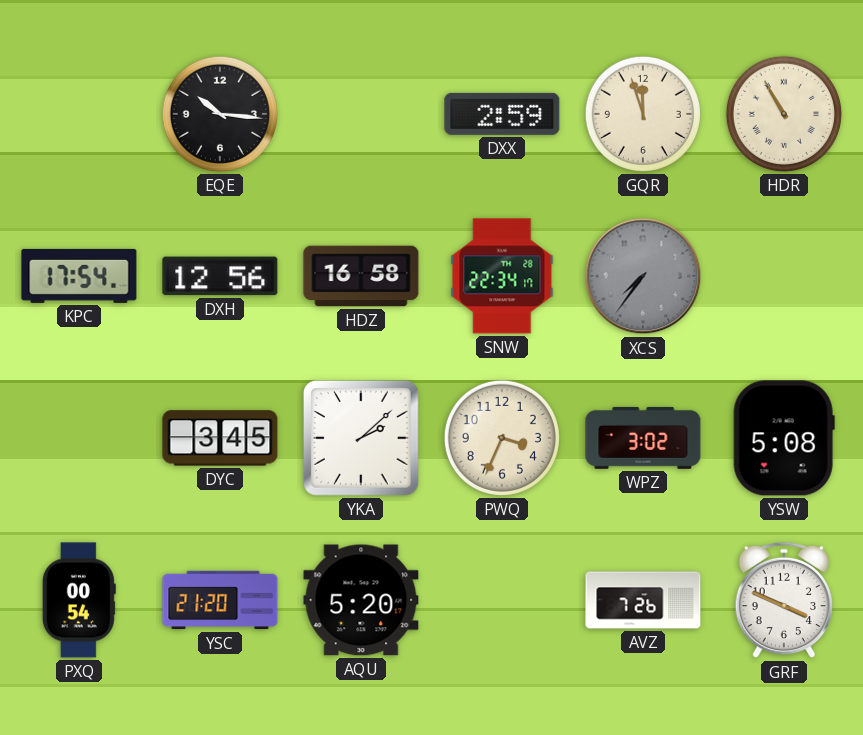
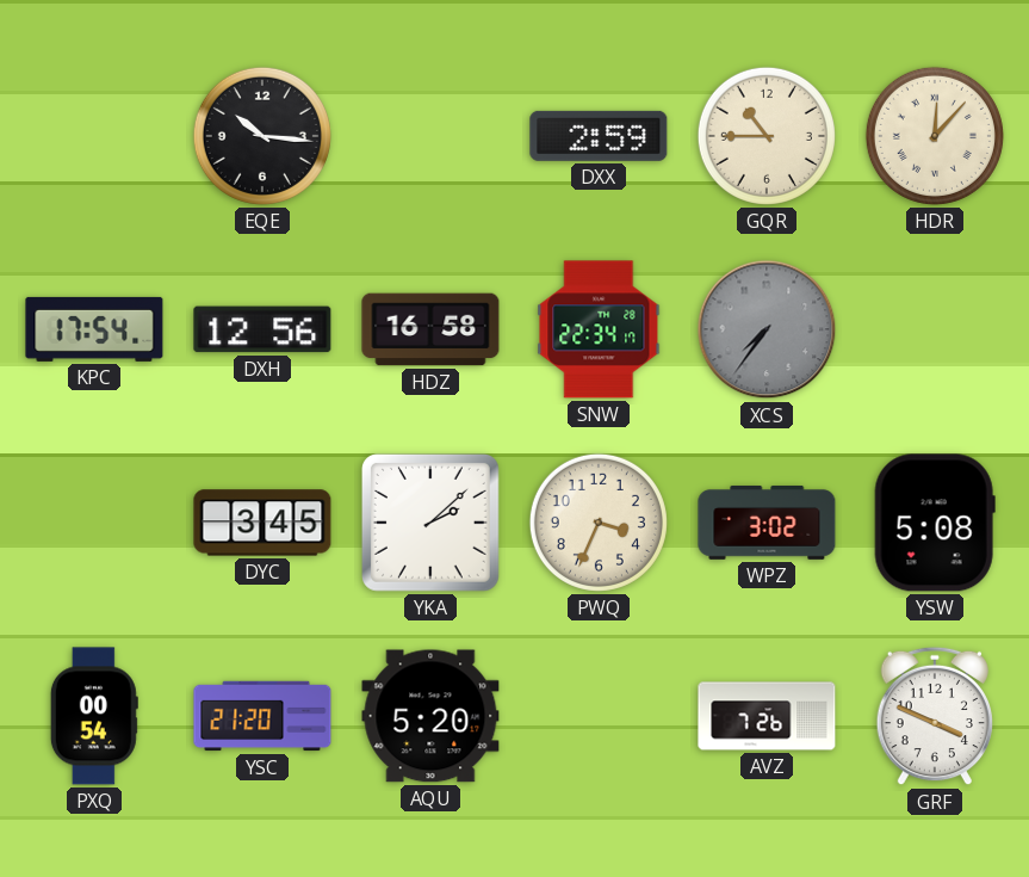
GQR: 11:57 -> 10:45 (767, 136)
HDR: 10:55 -> 12:07 (935, 136)
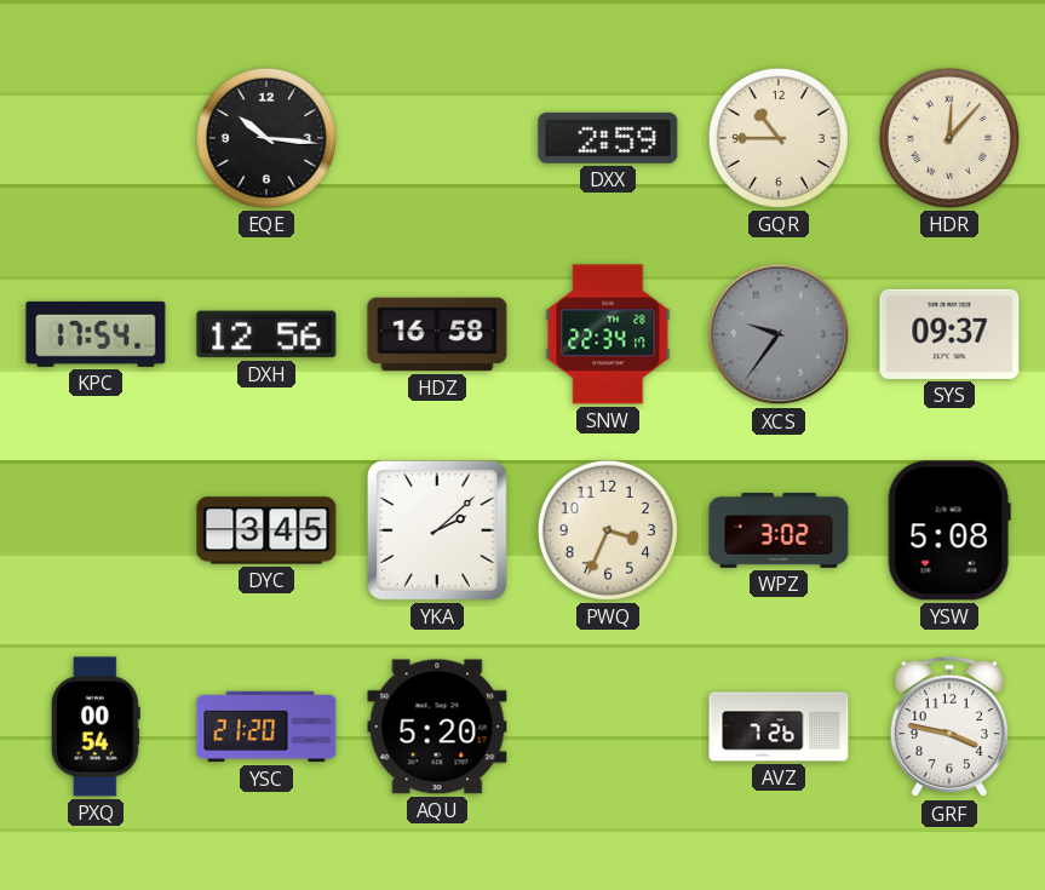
XCS: 7:36 -> 9:36 (779, 334)
SYS: none -> 09:37 (949, 334)
GRF: 3:49 -> 3:47 (948, 727)
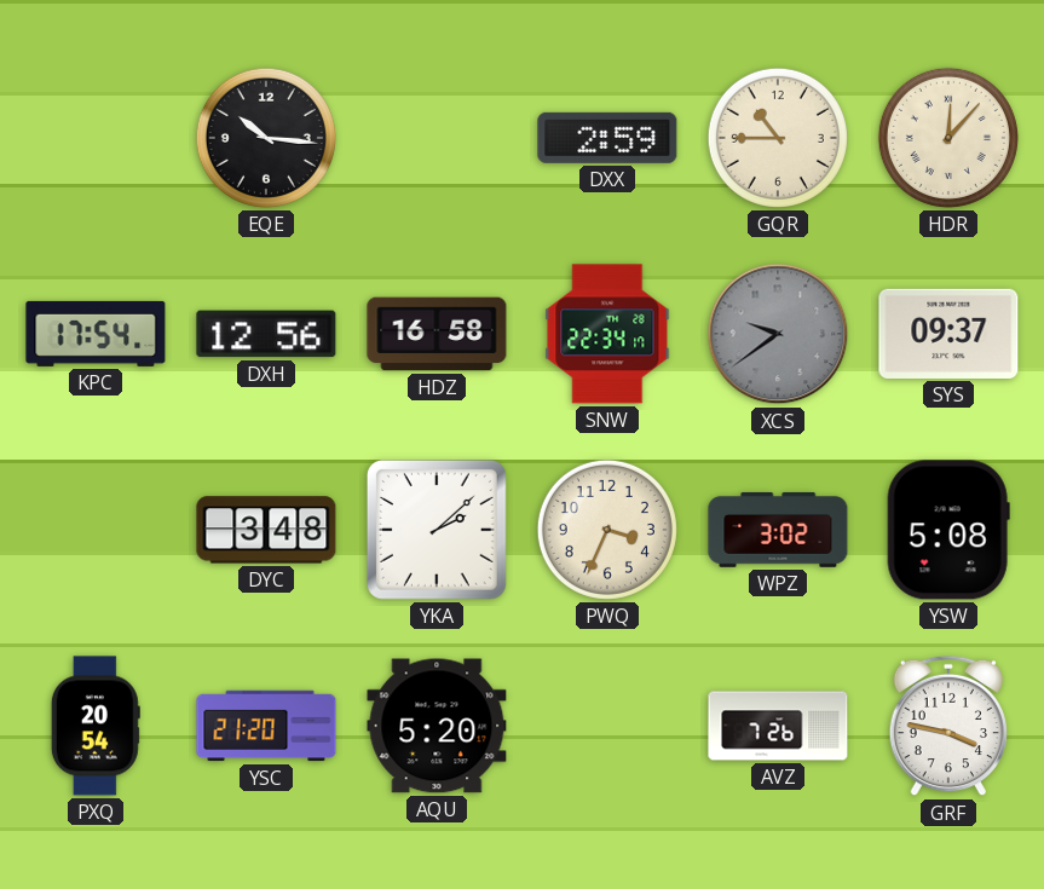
XCS: 9:36 -> 9:39 (778, 334)
DYC: 3:45 -> 3:48 (266, 530)
PXQ: 00:54 -> 20:54 (96, 726)
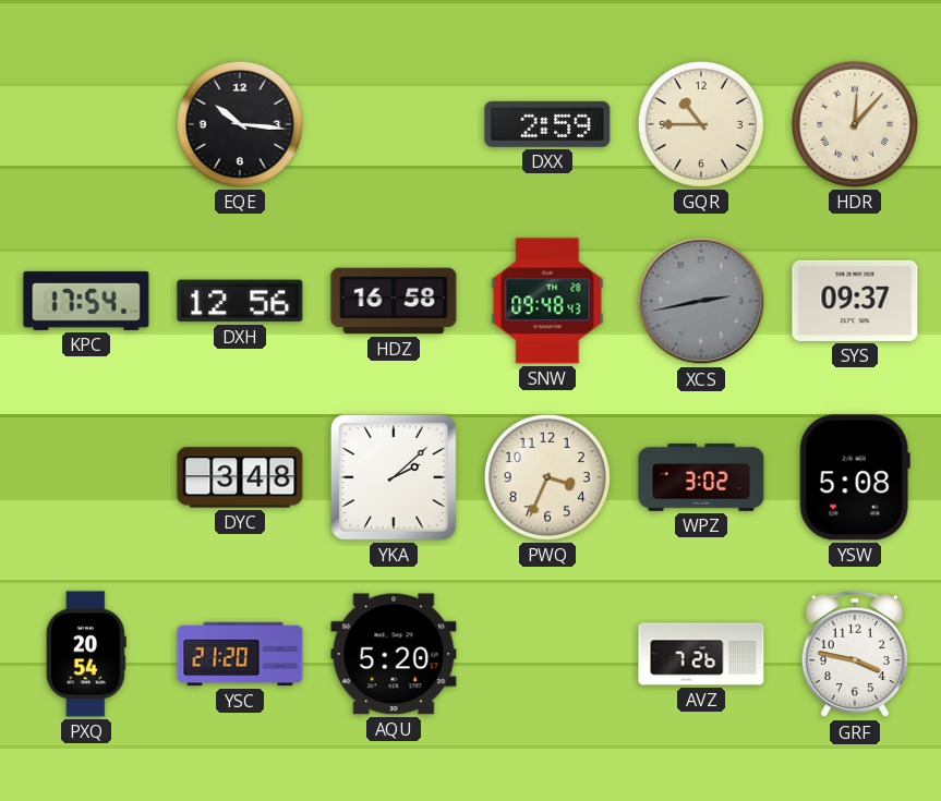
SNW: 22:34 -> 09:48 (547, 301)
XCS: 9:39 -> 2:43 (701, 301)
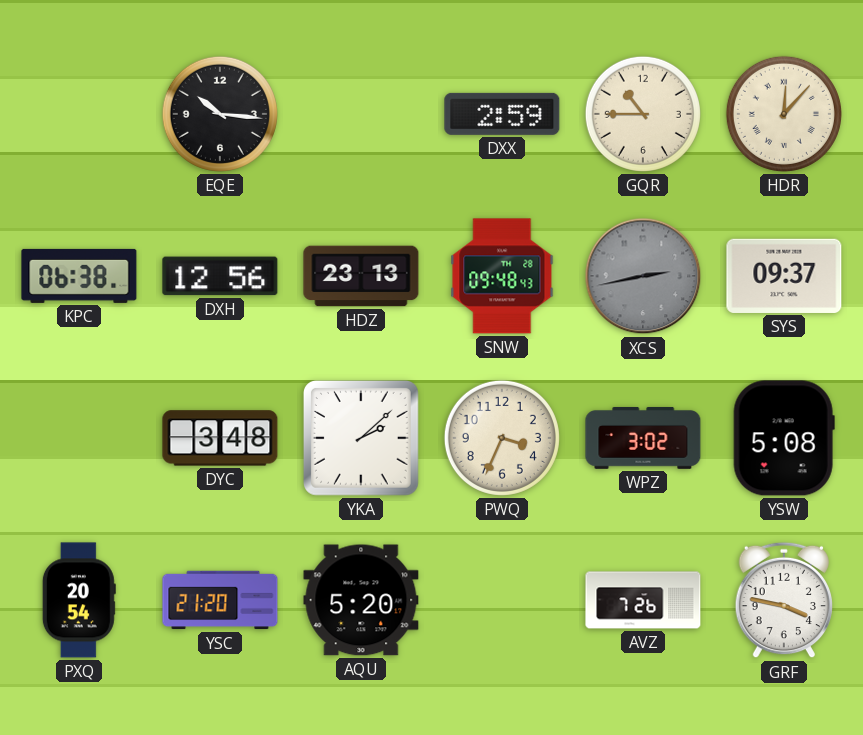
KPC: 17:54 -> 06:38 (79, 276)
HDZ: 16:58 -> 23:13 (361, 276)
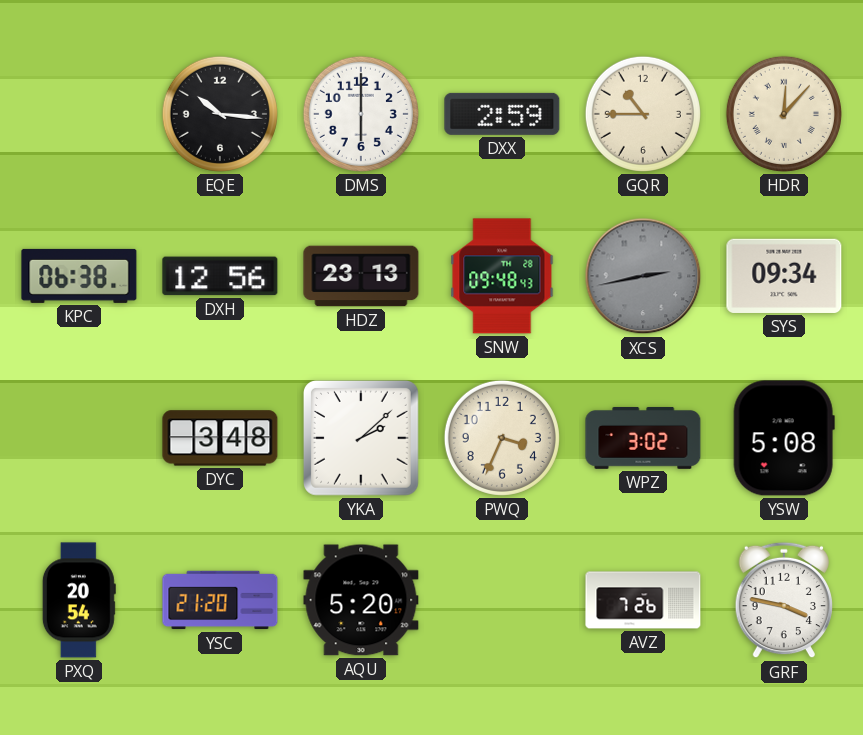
DMS: none -> 6:00 (361, 114)
SYS: 09:37 -> 09:34 (784, 276)
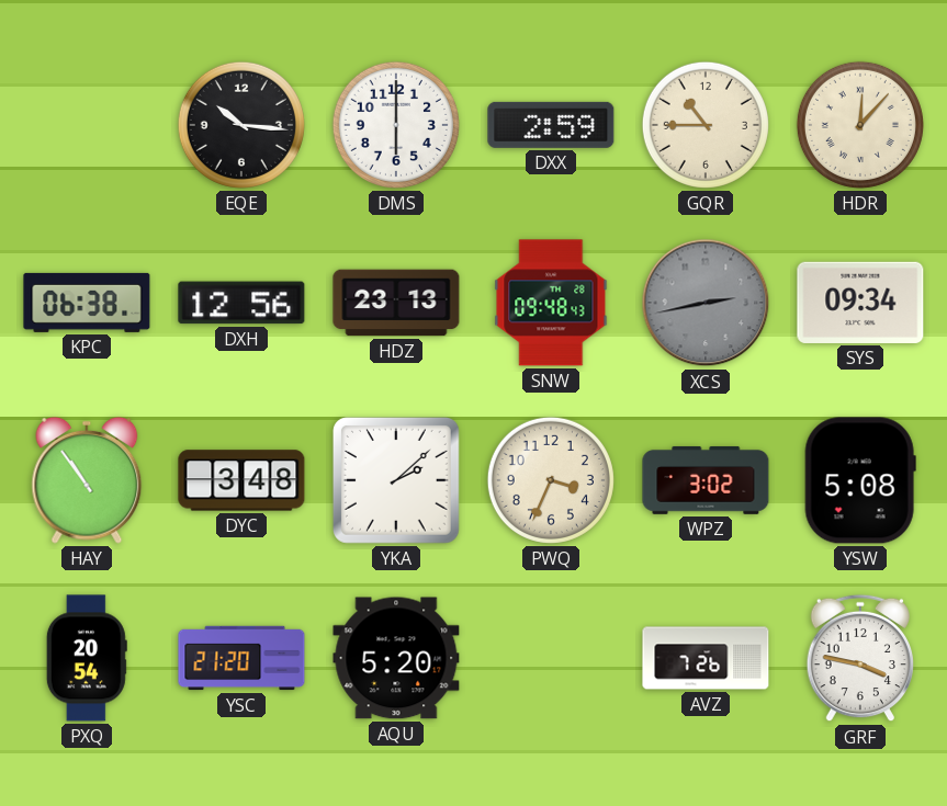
HAY: none -> 10:54 (87, 480)
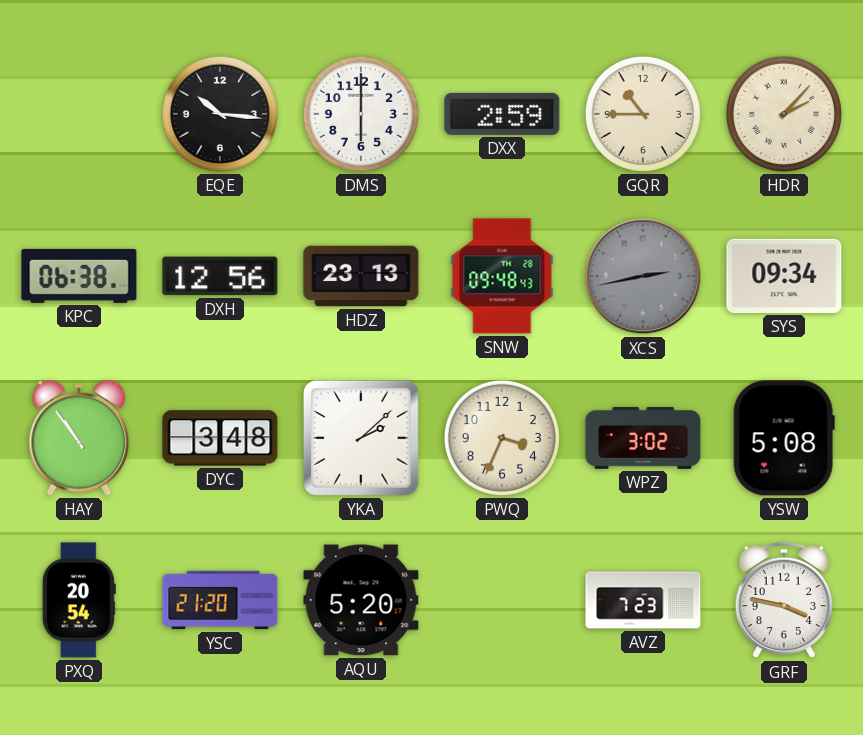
HDR: 12:07 -> 2:07 (784, 114)
AVZ: 7:26 -> 7:23 (643, 600)
